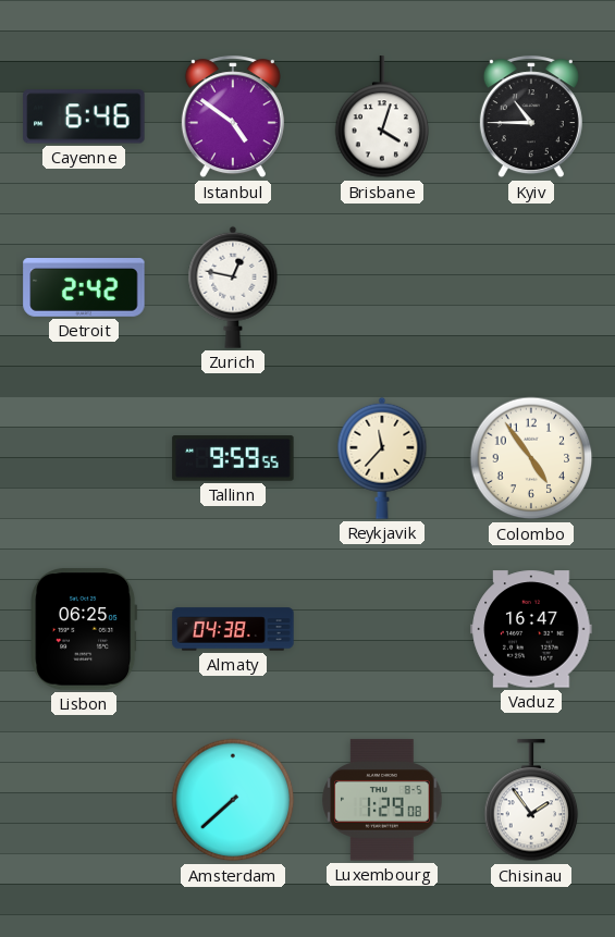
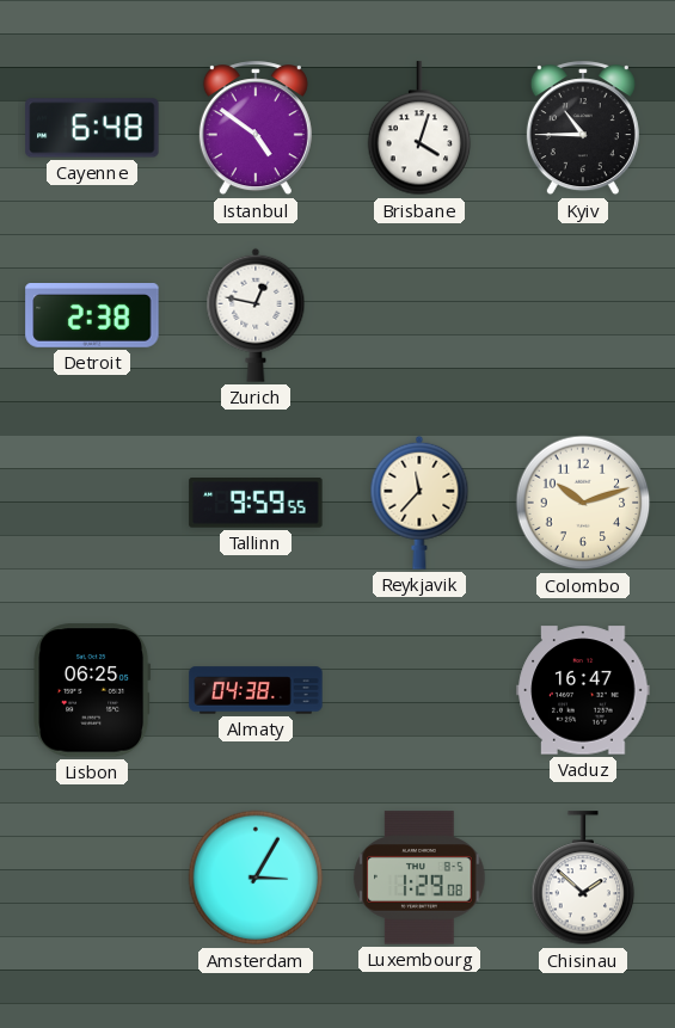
Cayenne: 6:46 -> 6:48 (92, 128)
Detroit: 2:42 -> 2:38 (92, 316)
Colombo: 4:54 -> 10:12 (583, 503)
Amsterdam: 7:38 -> 3:05 (256, 878)
Chisinau: 1:54 -> 1:52 (583, 879)
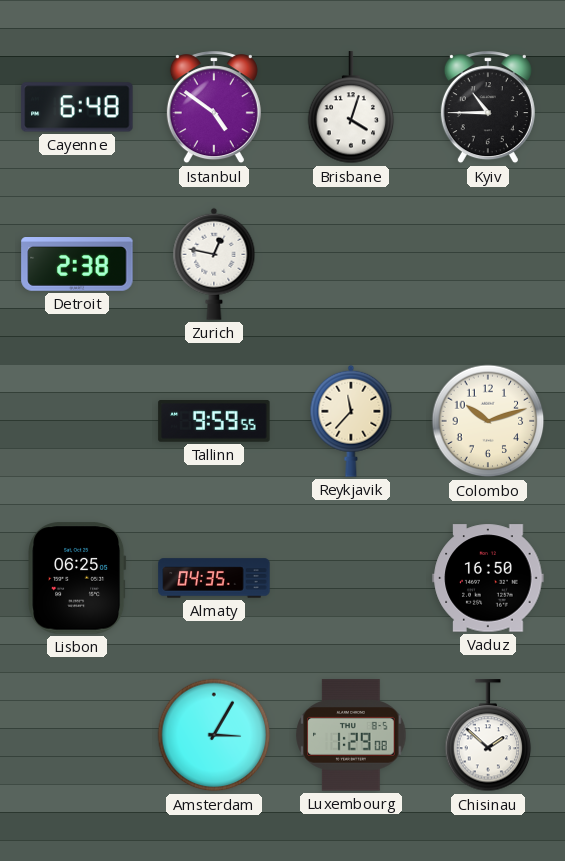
Almaty: 04:38 -> 04:35 (214, 578)
Vaduz: 16:47 -> 16:50 (488, 578)
